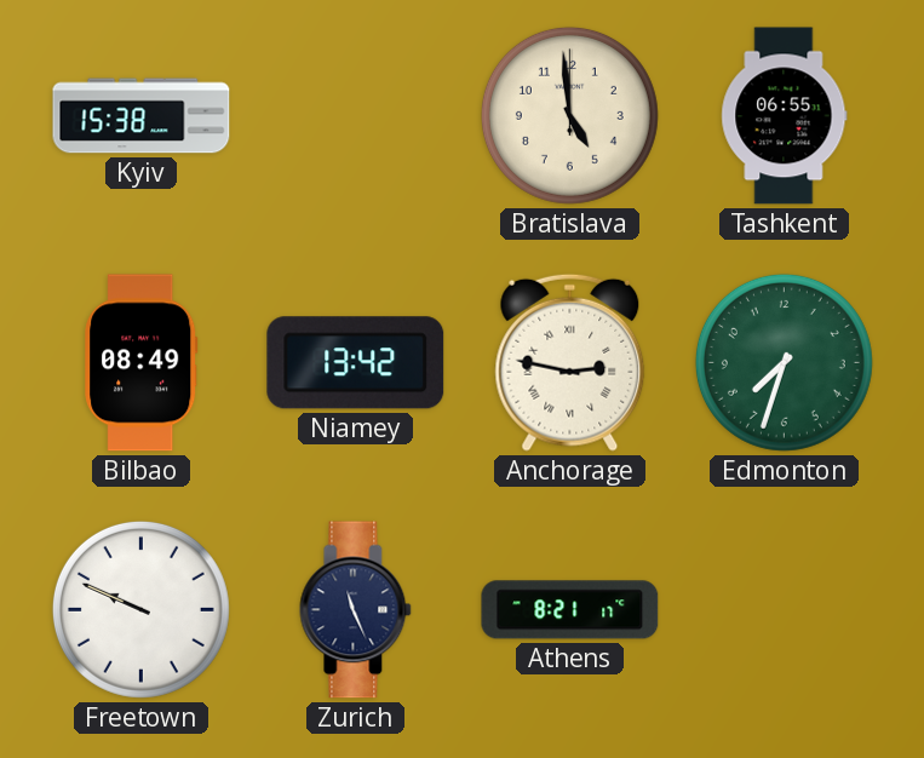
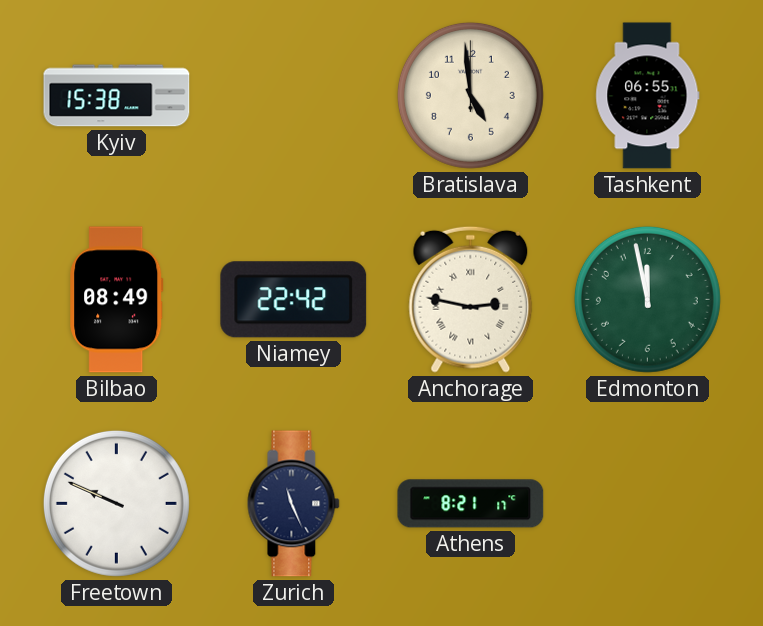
Niamey: 13:42 -> 22:42 (294, 300)
Edmonton: 7:33 -> 11:58 (647, 299)
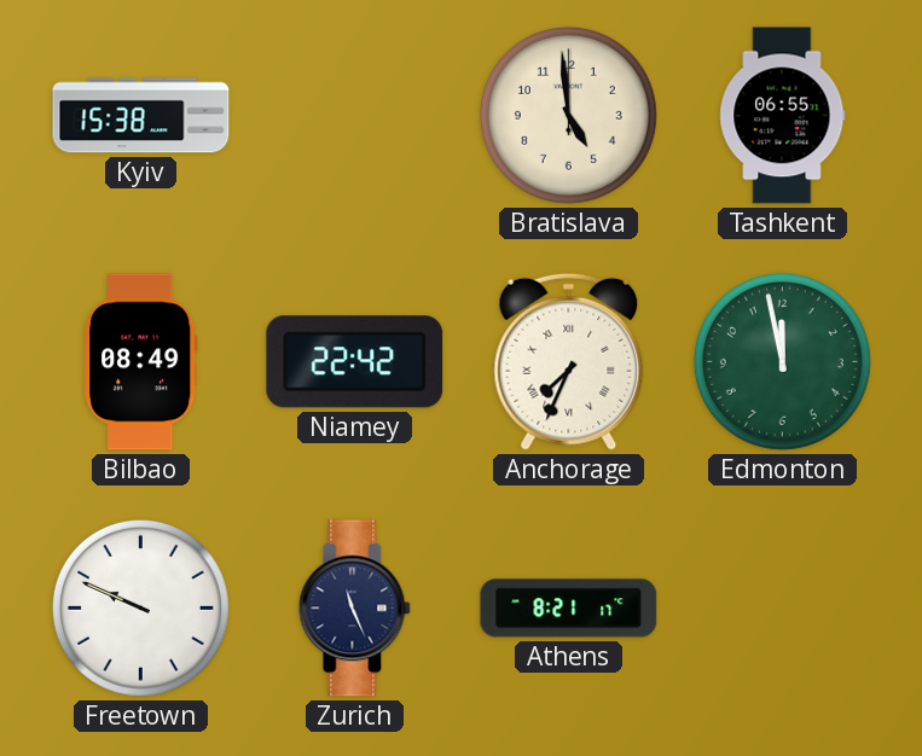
Anchorage: 2:47 -> 7:34 (569, 361)
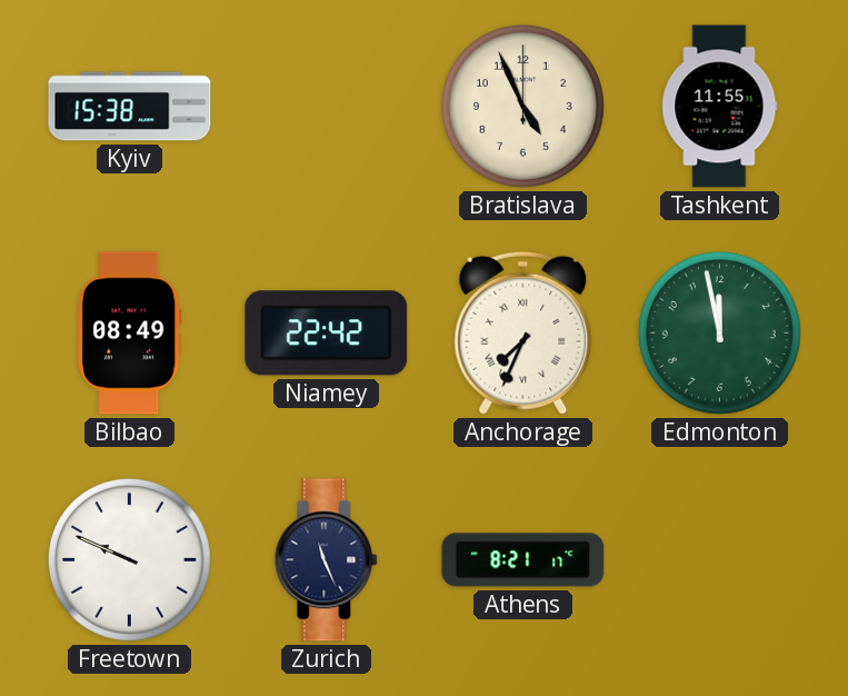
Bratislava: 4:59 -> 4:56 (522, 106)
Tashkent: 06:55 -> 11:55 (720, 107)
